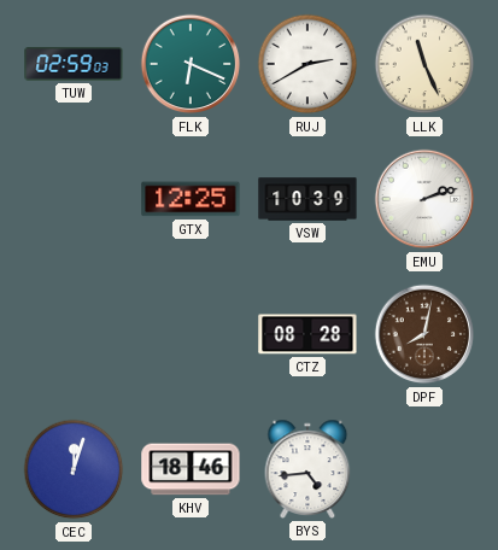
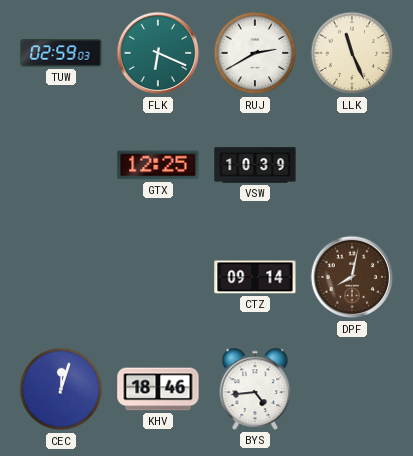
EMU: 2:12 -> none (424, 199)
CTZ: 08:28 -> 09:14 (255, 277)
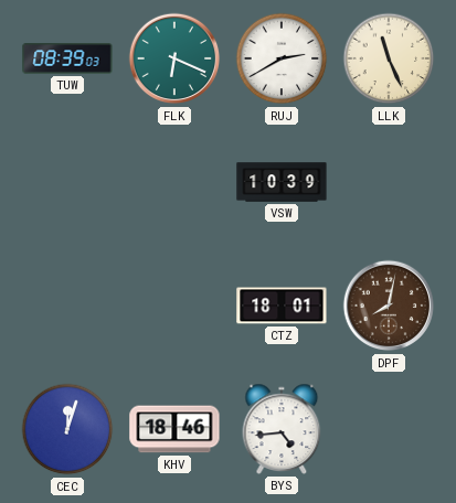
TUW: 02:59 -> 08:39 (67, 58)
GTX: 12:25 -> none (158, 165)
CTZ: 09:14 -> 18:01 (282, 306)
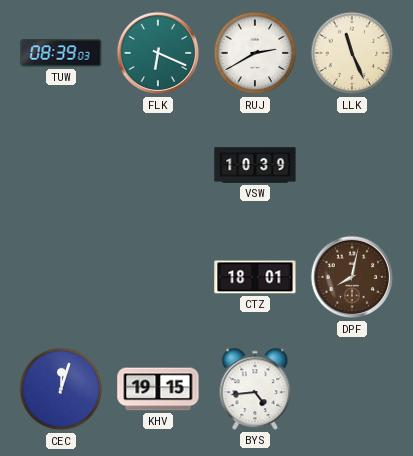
KHV: 18:46 -> 19:15 (158, 389)
